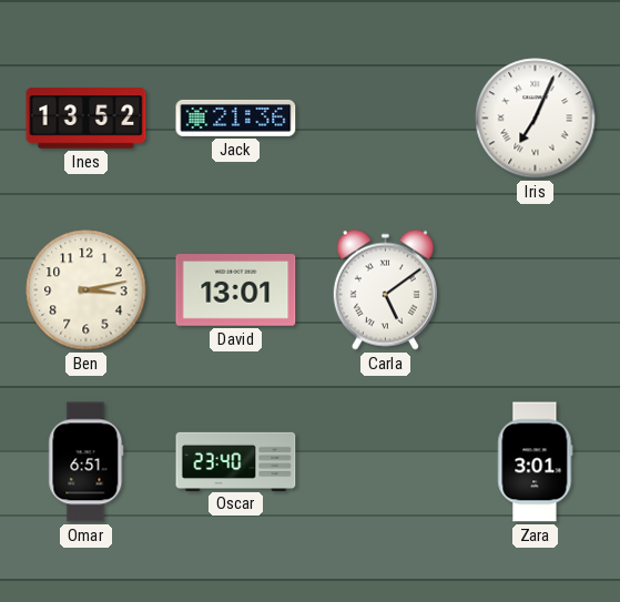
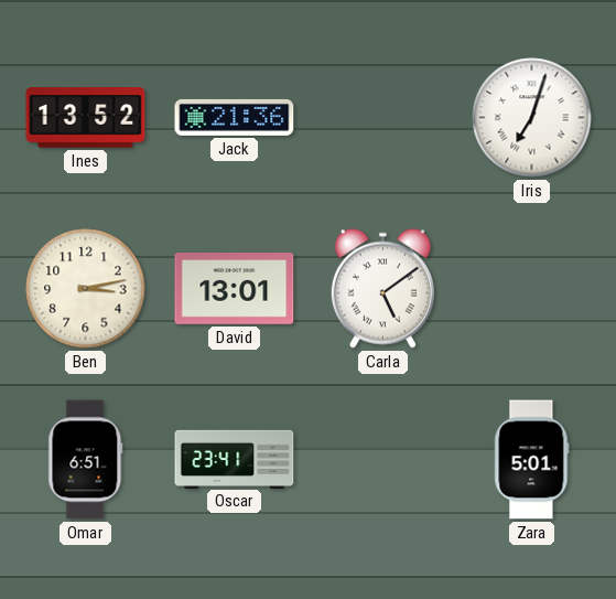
Iris: 7:04 -> 7:03 (532, 118)
Oscar: 23:40 -> 23:41 (235, 459)
Zara: 3:01 -> 5:01 (532, 460)
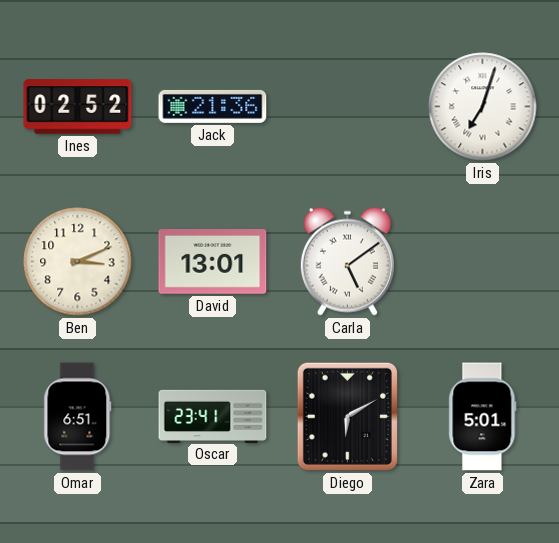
Ines: 13:52 -> 02:52 (78, 107)
Ben: 3:13 -> 3:11 (78, 262)
Diego: none -> 6:10 (347, 416)
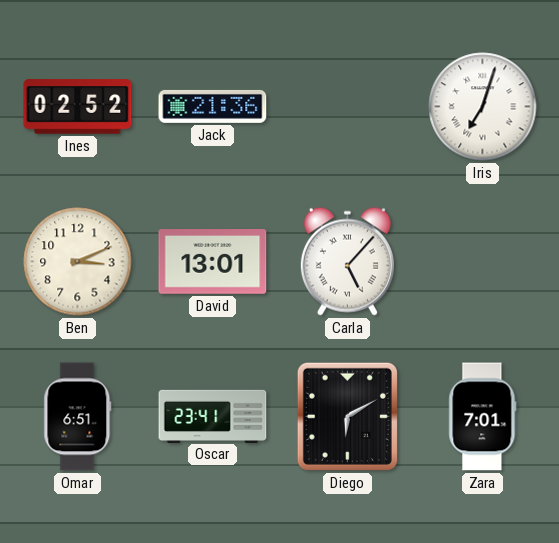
Carla: 5:09 -> 5:07 (347, 261)
Zara: 5:01 -> 7:01 (483, 417)
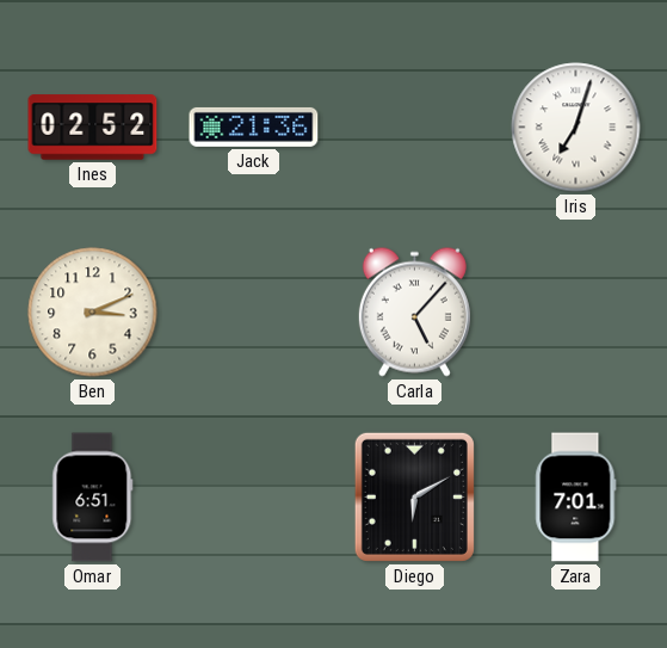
David: 13:01 -> none (213, 262)
Oscar: 23:41 -> none (213, 416)
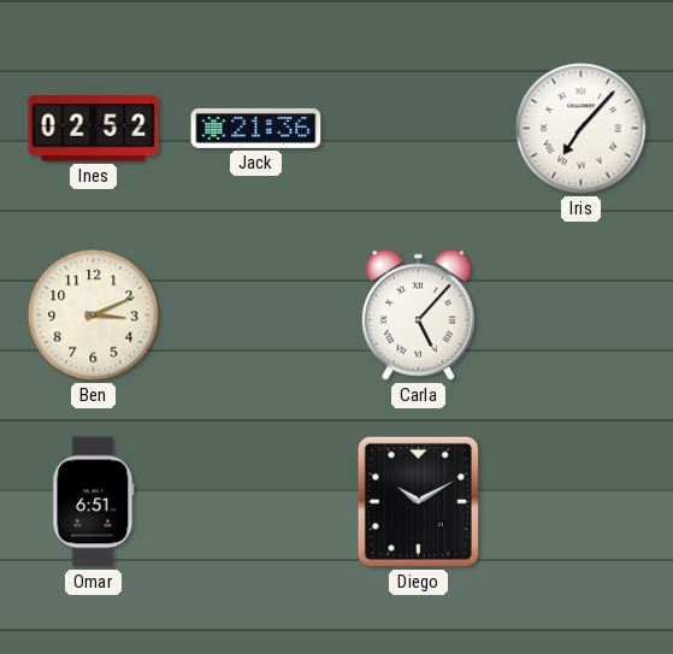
Iris: 7:03 -> 7:07 (582, 129)
Diego: 6:10 -> 10:10 (418, 501)
Zara: 7:01 -> none (576, 498)
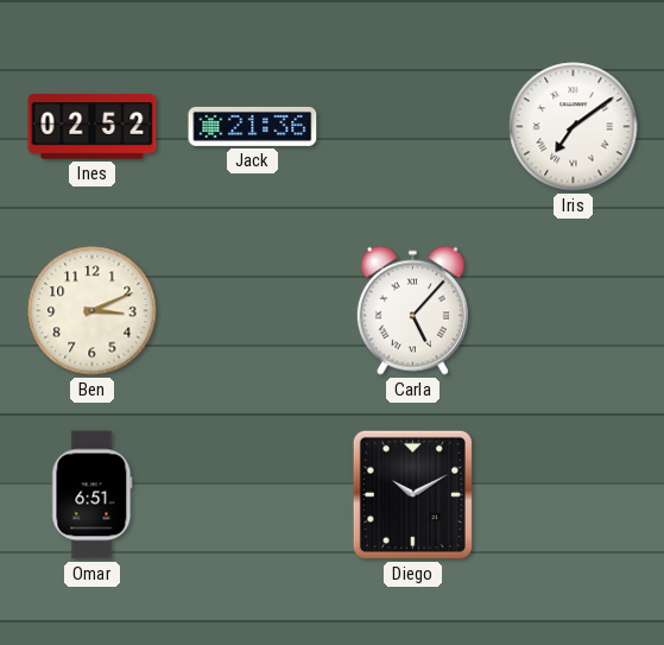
Iris: 7:07 -> 7:09 (574, 127)
